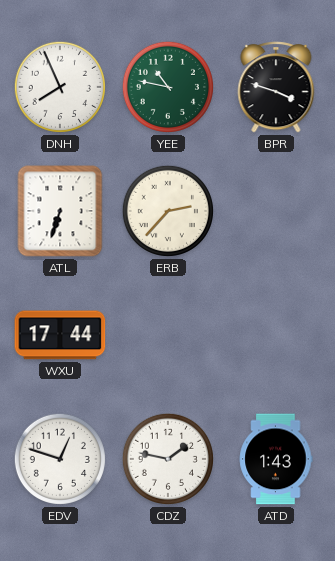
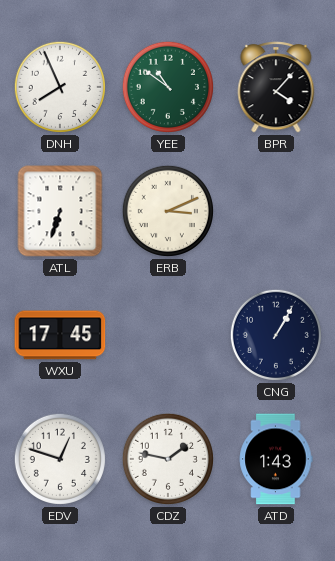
YEE: 10:47 -> 10:51 (168, 87)
BPR: 3:48 -> 4:07 (276, 87)
ERB: 2:37 -> 3:11 (168, 211)
WXU: 17:44 -> 17:45 (60, 335)
CNG: none -> 1:05 (276, 335)
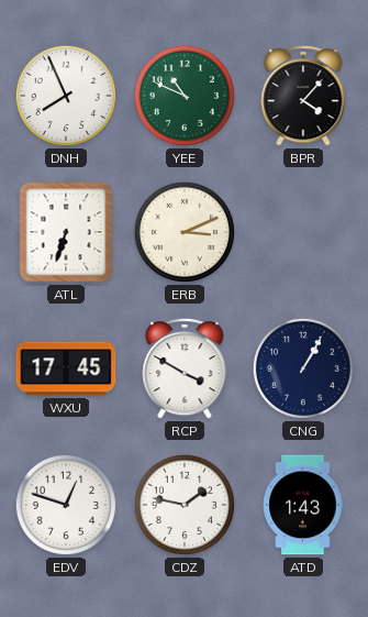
YEE: 10:51 -> 10:49 (185, 96)
RCP: none -> 3:50 (185, 368)
